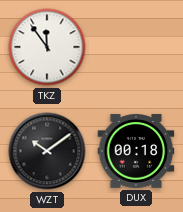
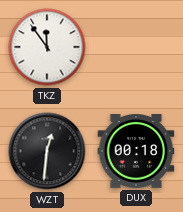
WZT: 10:09 -> 12:31 (47, 151)
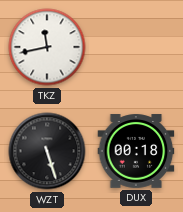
TKZ: 11:54 -> 11:43 (47, 47)
WZT: 12:31 -> 5:27 (47, 151)
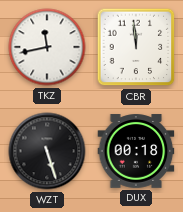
CBR: none -> 11:59 (136, 47)
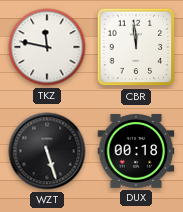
TKZ: 11:43 -> 11:47 (47, 47)
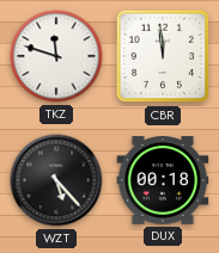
TKZ: 11:47 -> 11:48 (56, 56)
WZT: 5:27 -> 5:23 (56, 180)
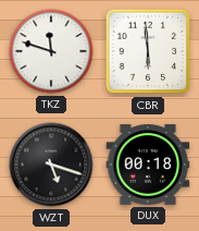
CBR: 11:59 -> 5:59 (148, 51)
WZT: 5:23 -> 5:18 (51, 165)
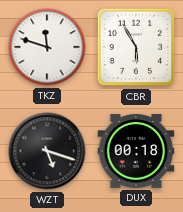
CBR: 5:59 -> 5:55 (136, 47)
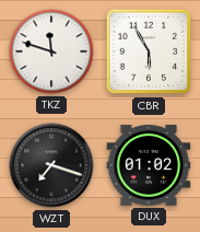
WZT: 5:18 -> 7:18 (51, 165)
DUX: 00:18 -> 01:02 (149, 165)
